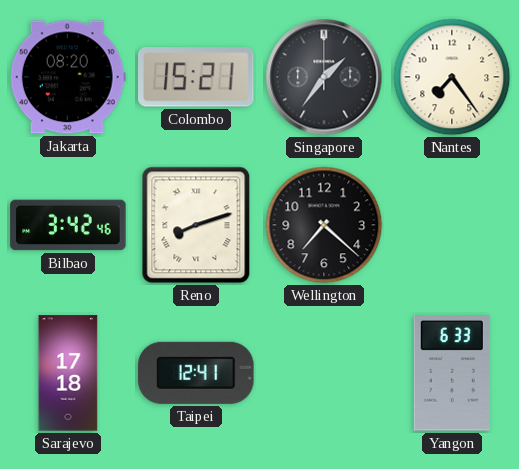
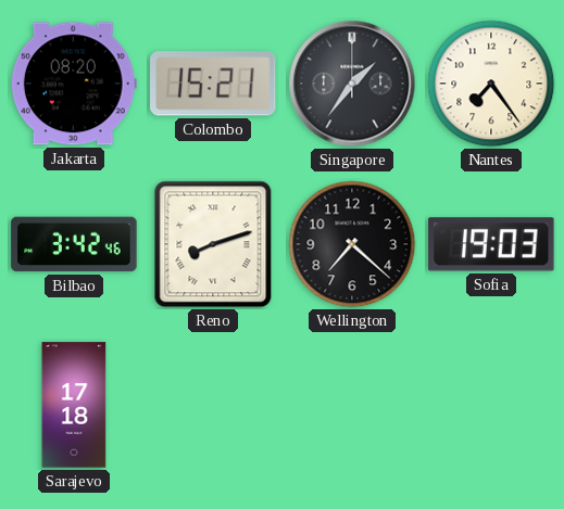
Sofia: none -> 19:03 (491, 244)
Taipei: 12:41 -> none (196, 373)
Yangon: 6:33 -> none (452, 373)
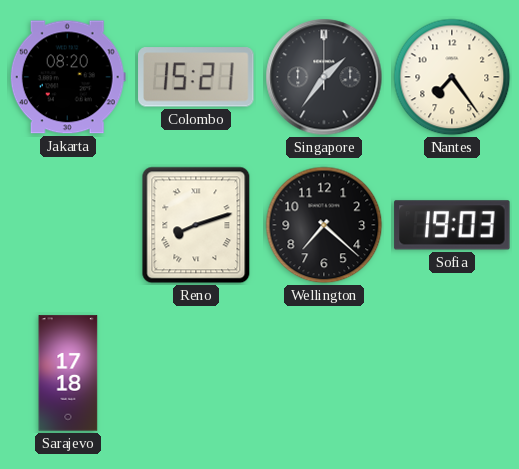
Bilbao: 3:42 -> none (74, 244)
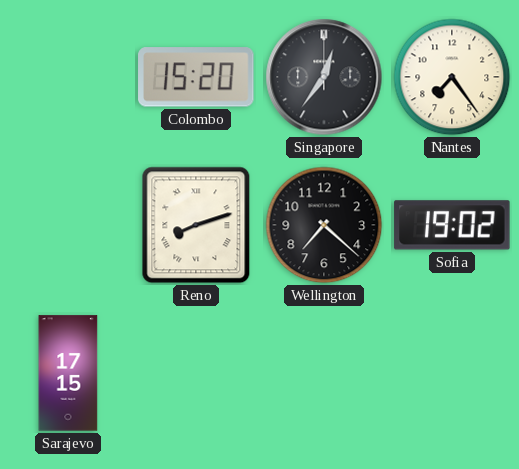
Jakarta: 08:20 -> none (68, 77)
Colombo: 15:21 -> 15:20 (196, 77)
Singapore: 1:36 -> 12:36 (324, 77)
Sofia: 19:03 -> 19:02 (452, 225)
Sarajevo: 17:18 -> 17:15 (68, 373)
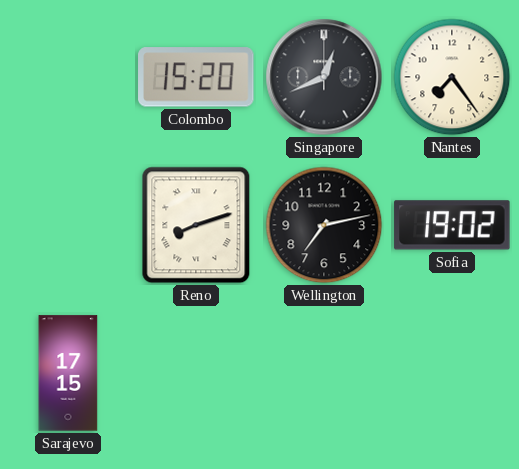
Singapore: 12:36 -> 12:41 (324, 77)
Wellington: 7:22 -> 7:13 (324, 225)
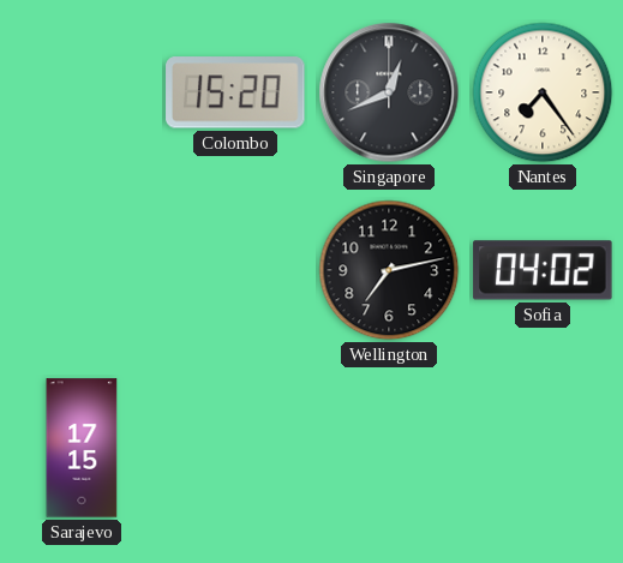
Reno: 8:12 -> none (196, 225)
Sofia: 19:02 -> 04:02 (543, 270)
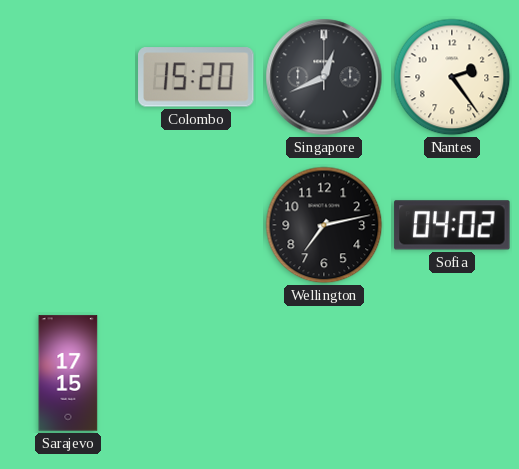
Nantes: 7:24 -> 2:24 (452, 77)
